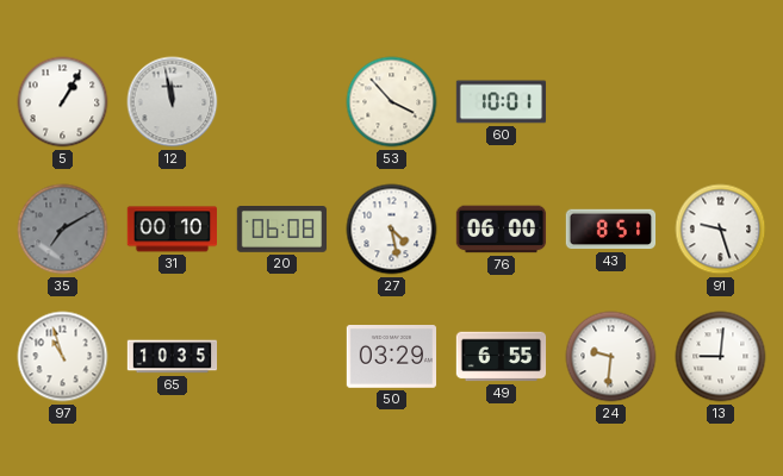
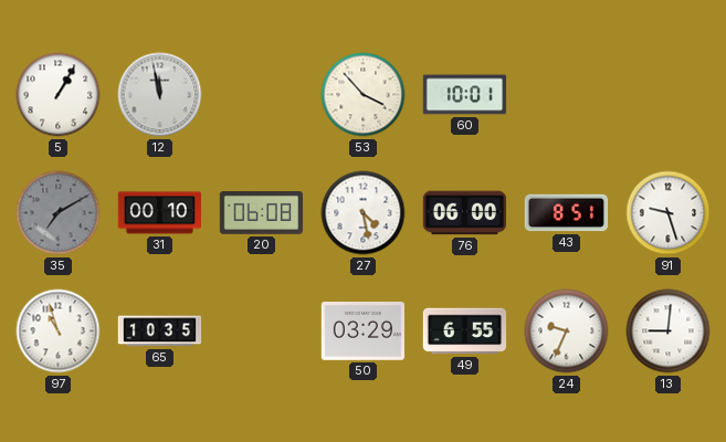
24: 9:31 -> 9:34 (567, 331)
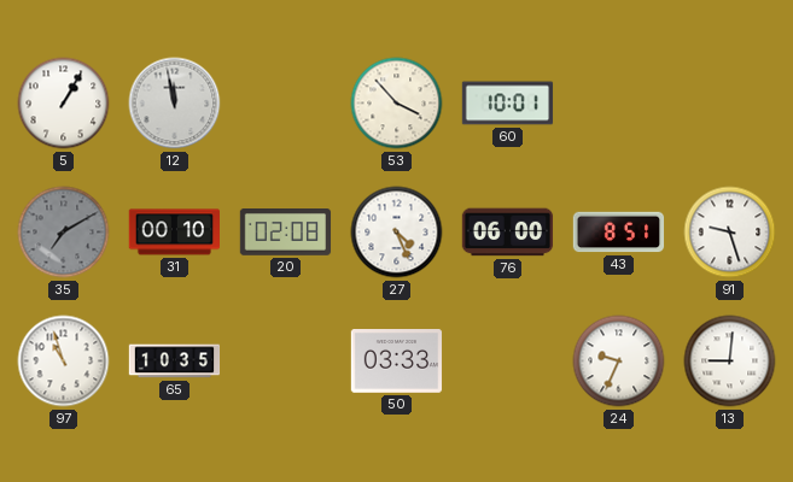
20: 06:08 -> 02:08 (286, 233)
27: 4:28 -> 4:26 (397, 233)
50: 03:29 -> 03:33 (397, 361)
49: 6:55 -> none (465, 331)
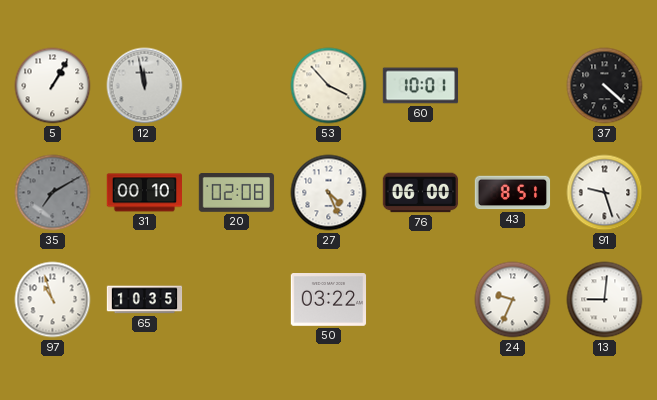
37: none -> 4:22 (605, 86)
50: 03:33 -> 03:22 (329, 300)
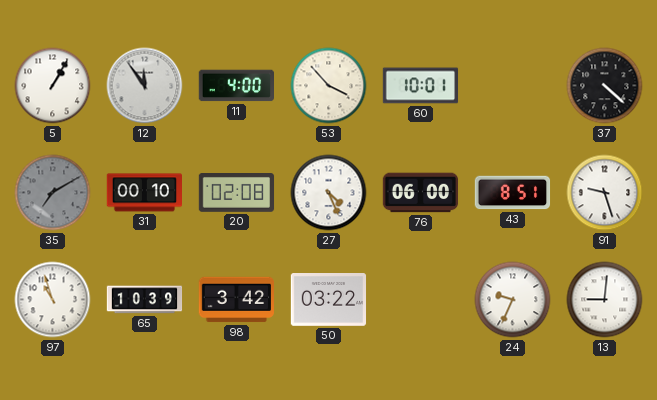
12: 11:58 -> 11:54 (145, 86)
11: none -> 4:00 (236, 86)
65: 10:35 -> 10:39 (145, 300)
98: none -> 3:42 (237, 300)
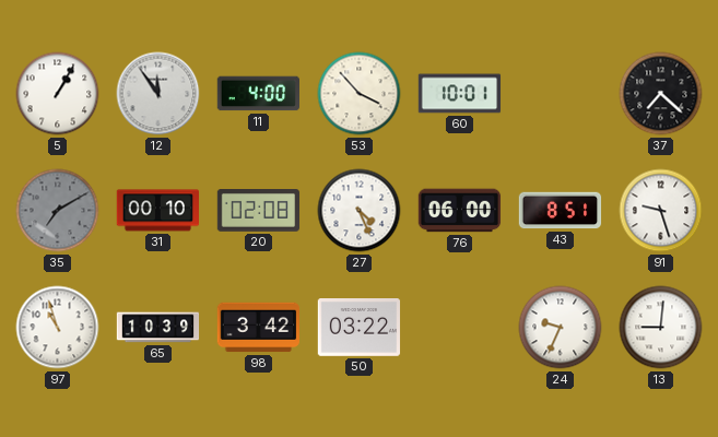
37: 4:22 -> 7:22 (661, 94)
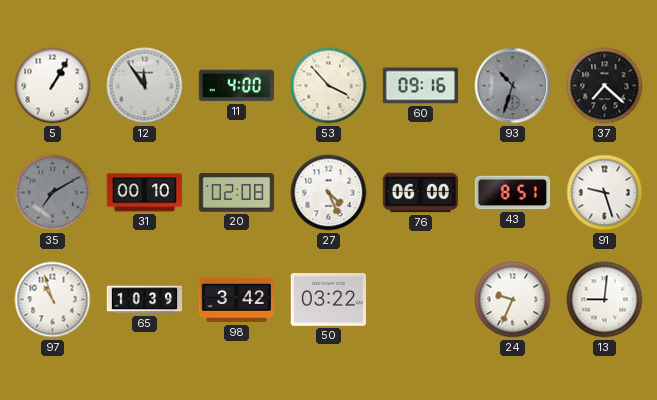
60: 10:01 -> 09:16 (421, 86)
93: none -> 10:33 (513, 86)
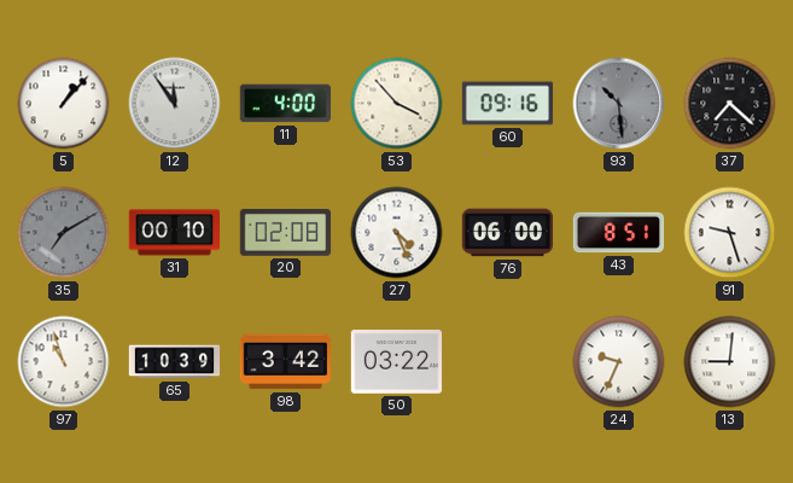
5: 1:05 -> 1:07 (64, 104)
93: 10:33 -> 10:29 (619, 104)
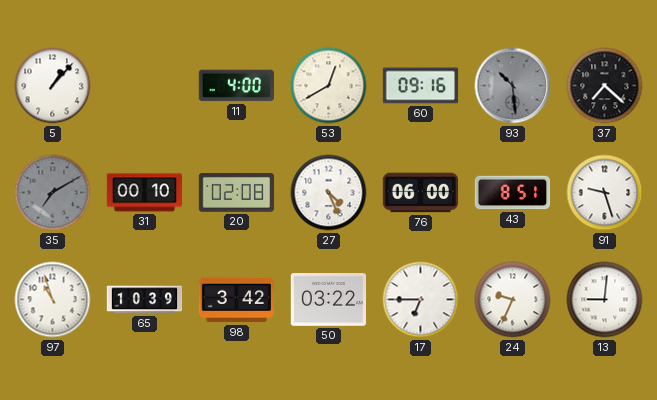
12: 11:54 -> none (175, 104)
53: 3:53 -> 12:40 (329, 86)
17: none -> 6:45 (421, 300)
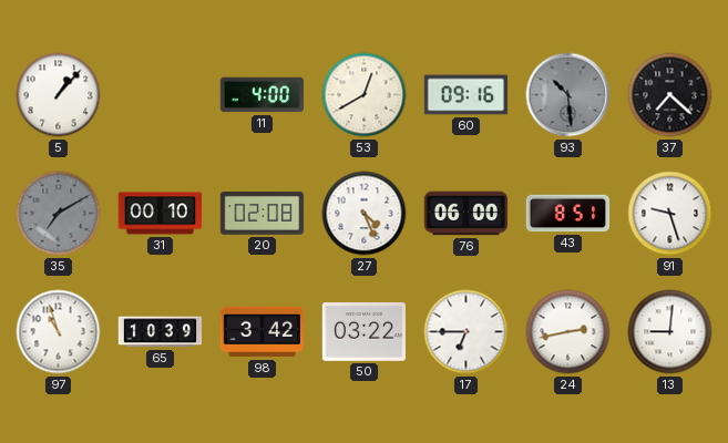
24: 9:34 -> 2:43 (568, 332)
